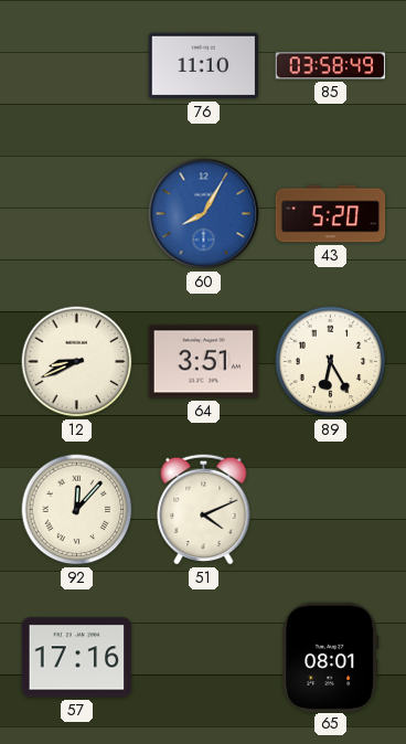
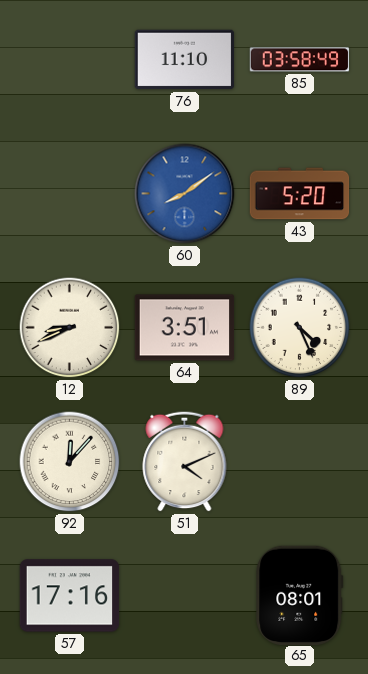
60: 8:05 -> 8:09 (185, 194)
89: 6:25 -> 4:26 (300, 328)
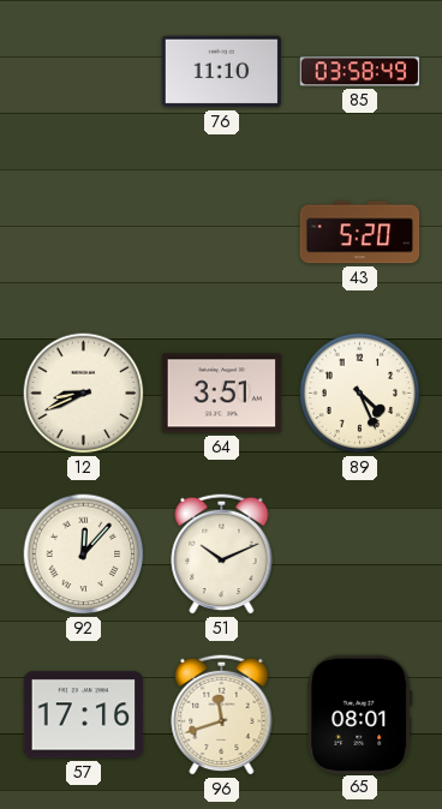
60: 8:09 -> none (185, 194)
51: 4:11 -> 10:11 (222, 553)
96: none -> 11:42 (222, 714)
